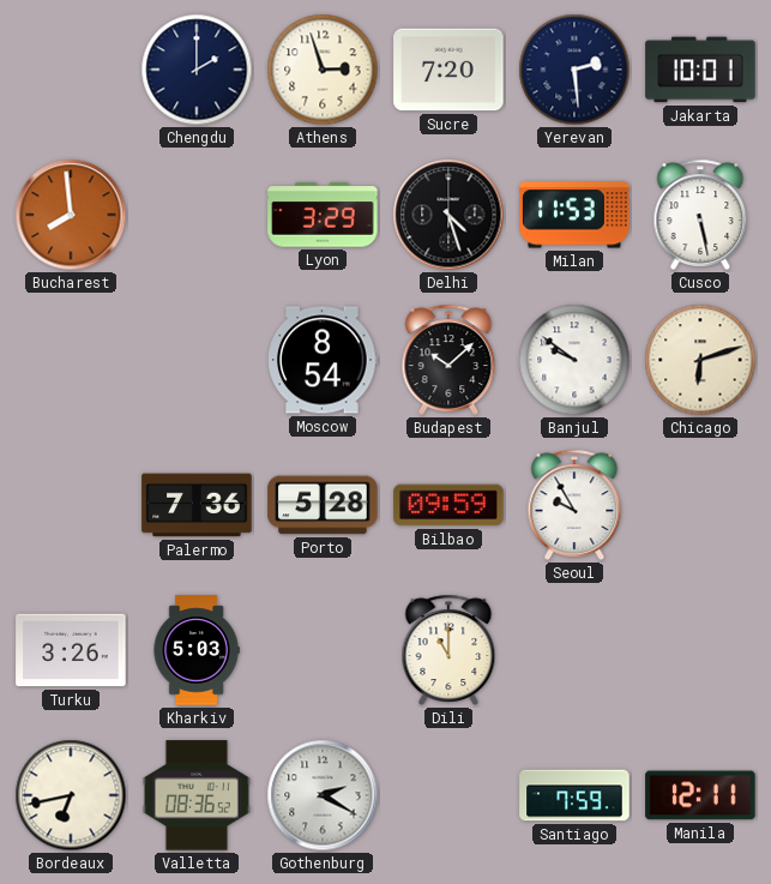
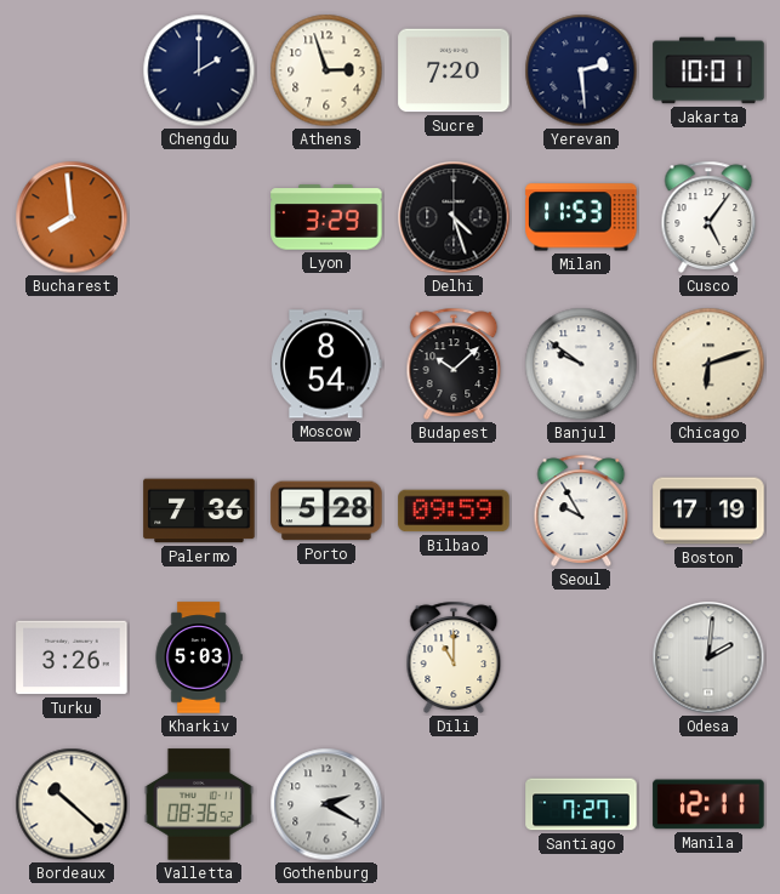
Cusco: 5:28 -> 5:06 (708, 217)
Boston: none -> 17:19 (708, 511)
Odesa: none -> 2:01 (708, 657)
Bordeaux: 6:43 -> 10:22 (72, 804)
Santiago: 7:59 -> 7:27 (581, 804)
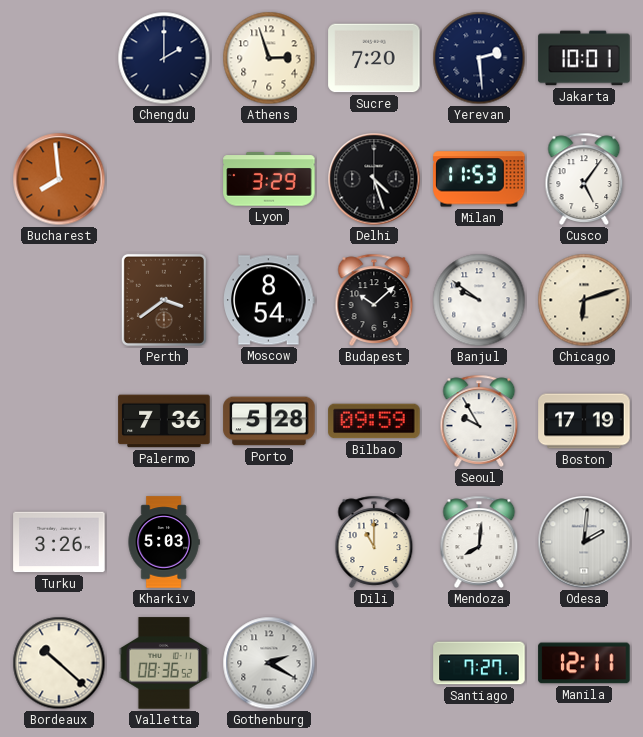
Perth: none -> 3:39 (164, 300)
Mendoza: none -> 8:01 (479, 542)
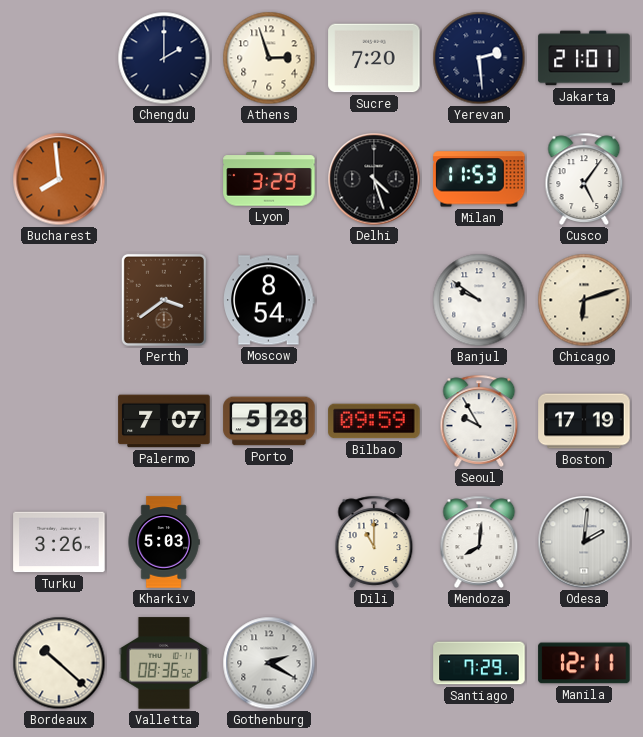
Jakarta: 10:01 -> 21:01 (584, 58)
Budapest: 10:08 -> none (374, 300)
Palermo: 7:36 -> 7:07 (164, 421)
Santiago: 7:27 -> 7:29 (479, 663)
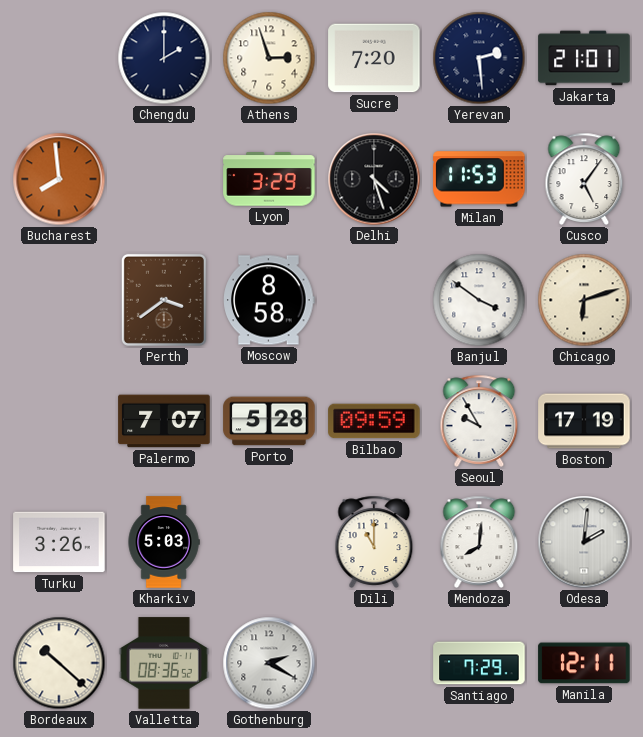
Moscow: 8:54 -> 8:58 (269, 300)
Banjul: 9:51 -> 3:51 (479, 300)
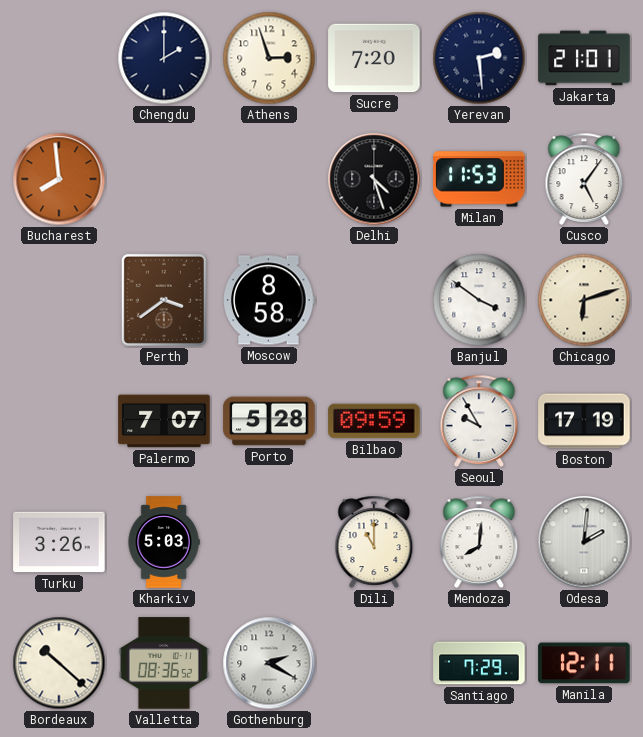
Lyon: 3:29 -> none (269, 179)
